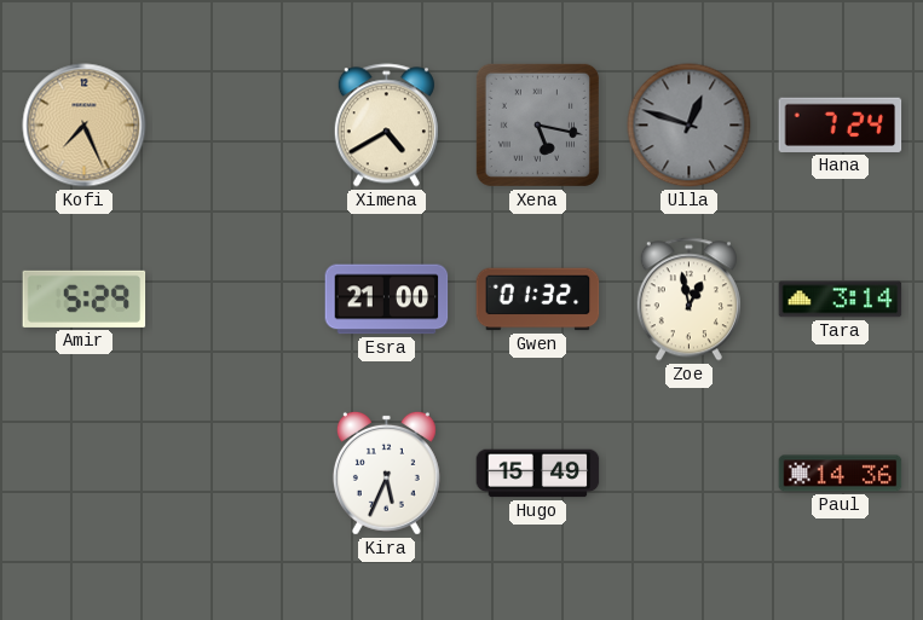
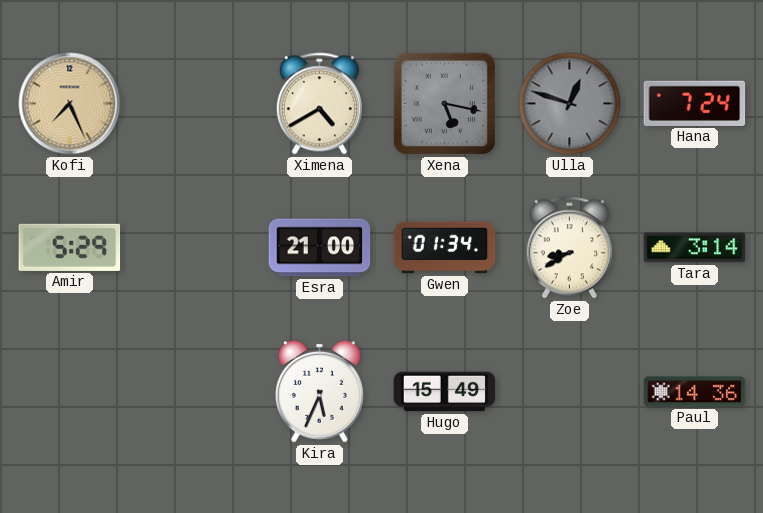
Gwen: 01:32 -> 01:34 (445, 248)
Zoe: 12:58 -> 8:40 (569, 248)
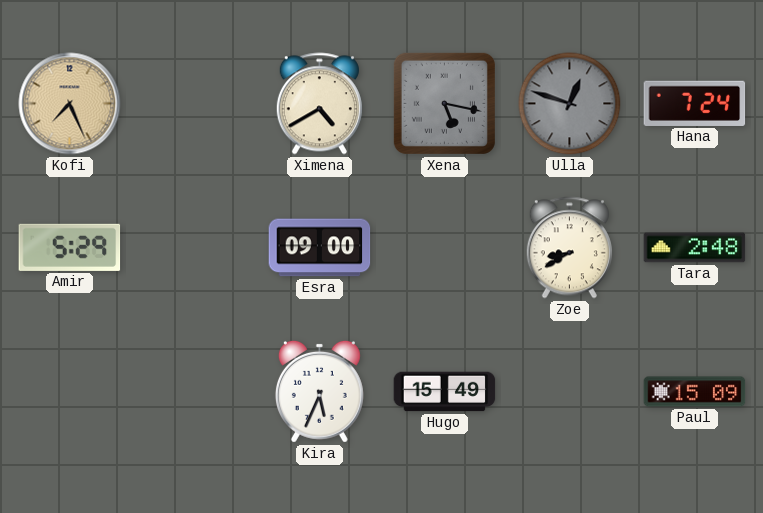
Esra: 21:00 -> 09:00 (320, 248)
Gwen: 01:34 -> none (445, 248)
Tara: 3:14 -> 2:48 (695, 248)
Paul: 14:36 -> 15:09 (695, 392)
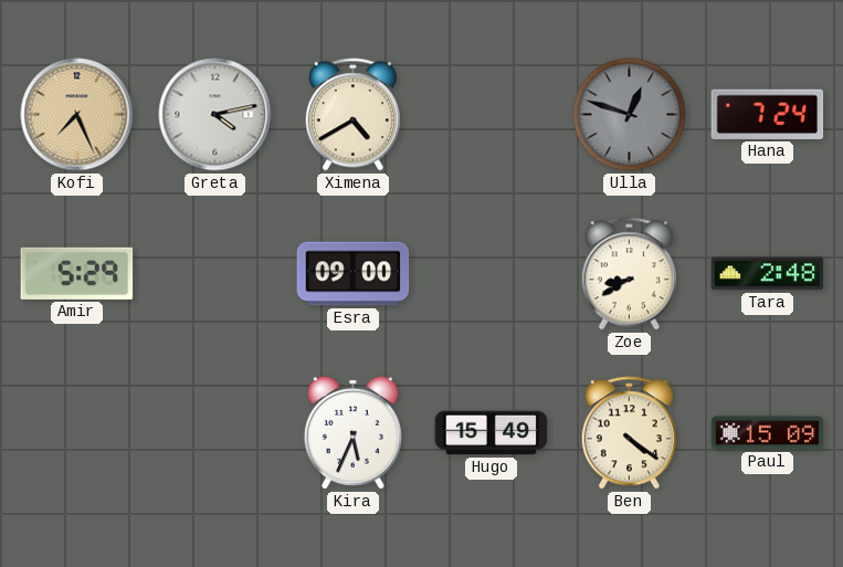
Greta: none -> 4:13 (215, 115)
Xena: 5:17 -> none (444, 103)
Ben: none -> 4:21 (629, 433)
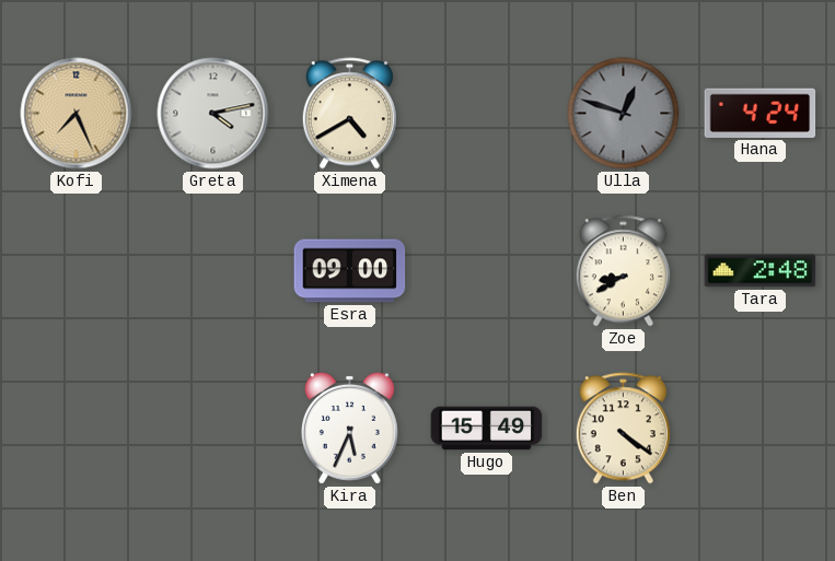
Hana: 7:24 -> 4:24 (761, 113)
Amir: 5:29 -> none (77, 273)
Paul: 15:09 -> none (768, 433)
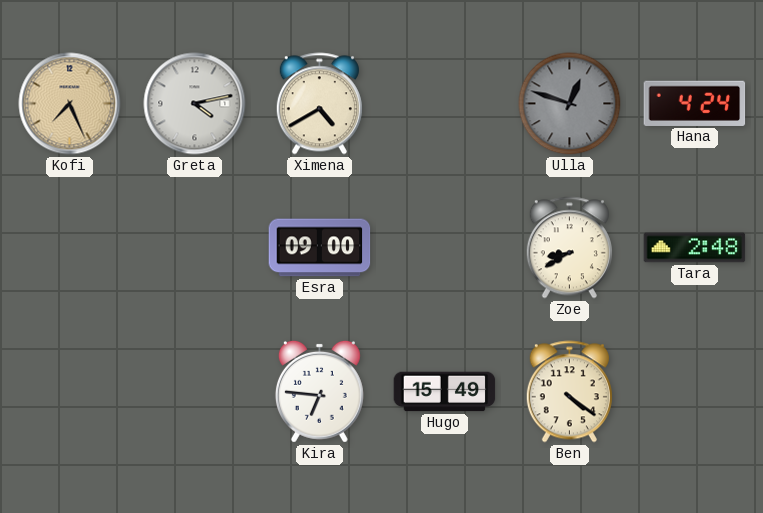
Kira: 5:34 -> 6:46 (319, 391)
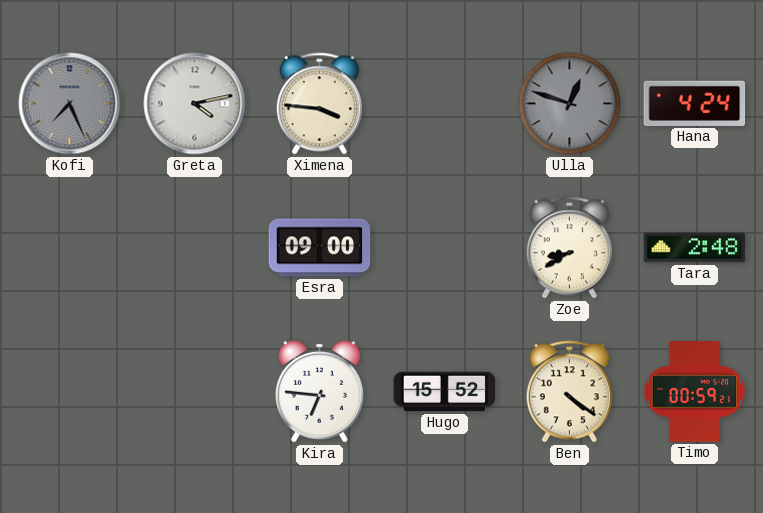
Kofi dial: champagne -> grey (70, 104)
Ximena: 4:40 -> 3:46 (319, 104)
Hugo: 15:49 -> 15:52 (445, 392)
Timo: none -> 00:59 (695, 392)
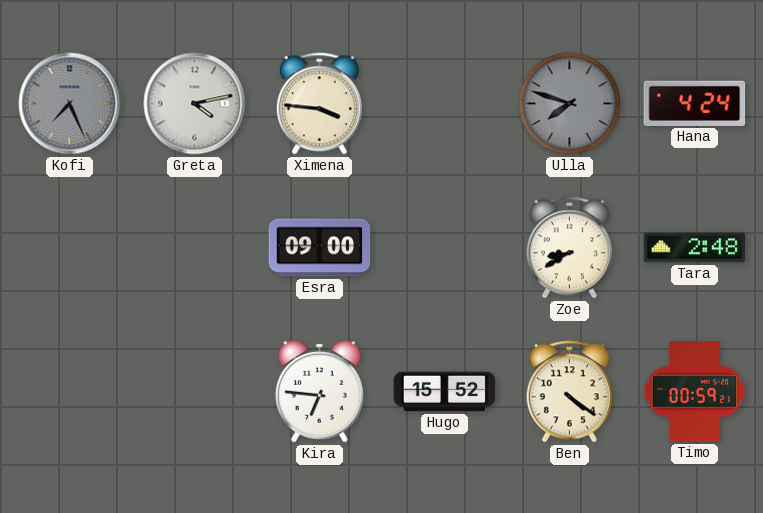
Ulla: 12:48 -> 7:48 (570, 104)
